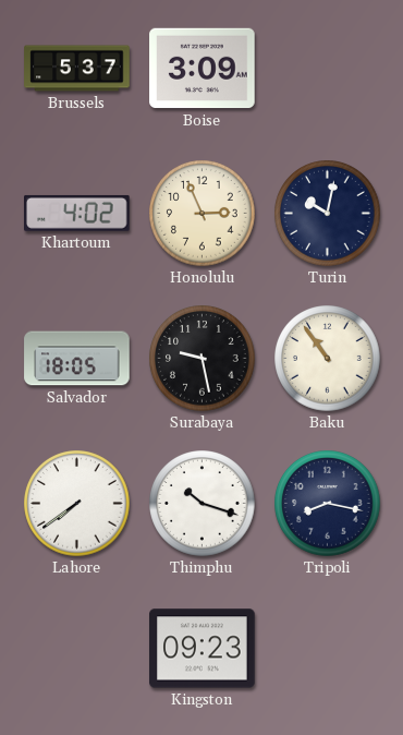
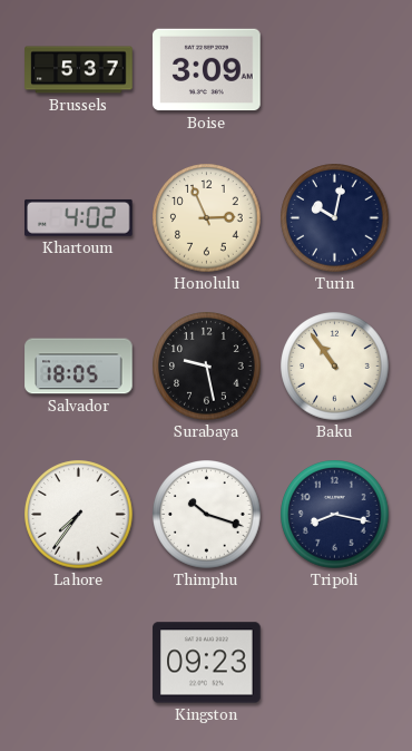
Lahore: 7:39 -> 7:36 (79, 515)
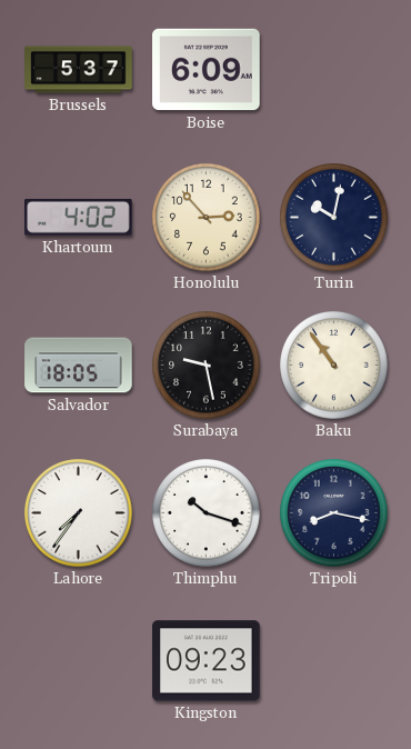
Boise: 3:09 -> 6:09 (207, 70)
Honolulu: 2:56 -> 2:53 (207, 218)
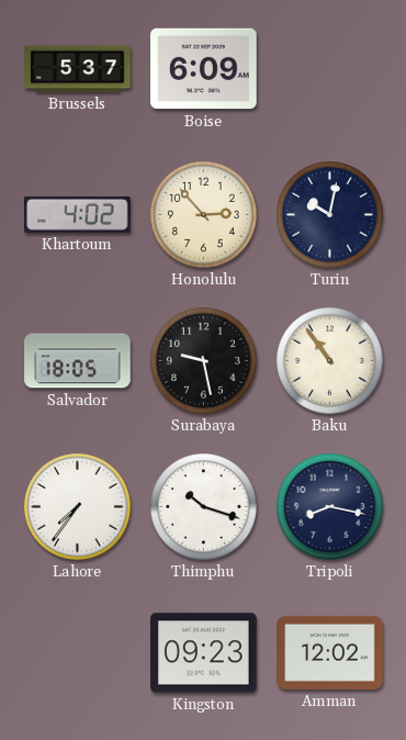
Amman: none -> 12:02 (330, 652)
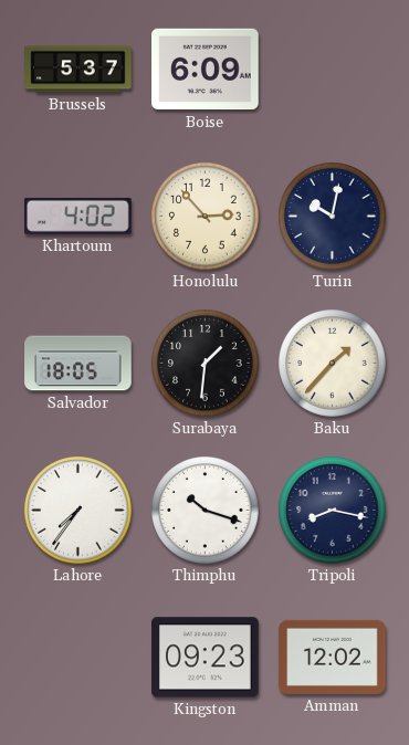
Surabaya: 9:28 -> 1:31 (206, 364)
Baku: 10:54 -> 1:37 (333, 364)
